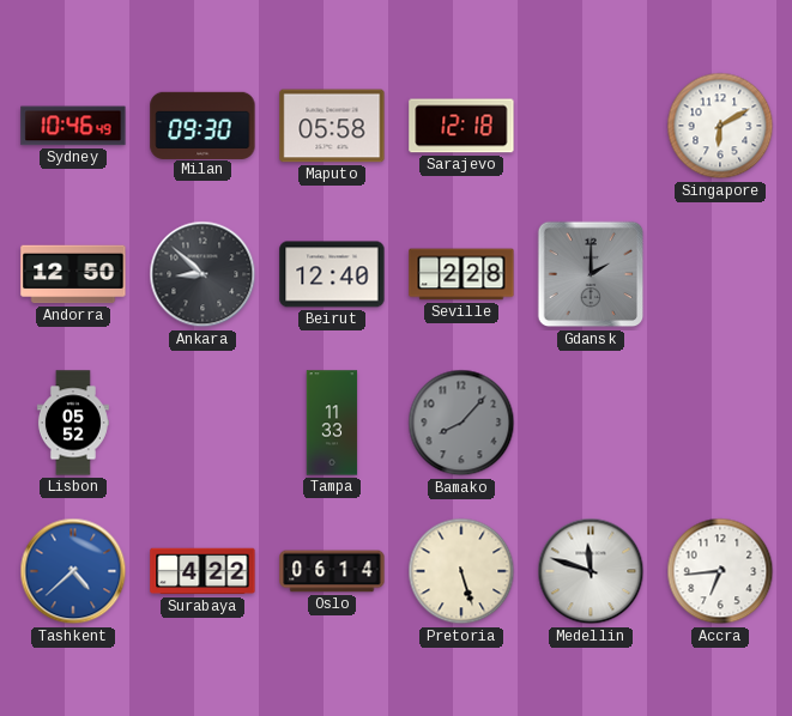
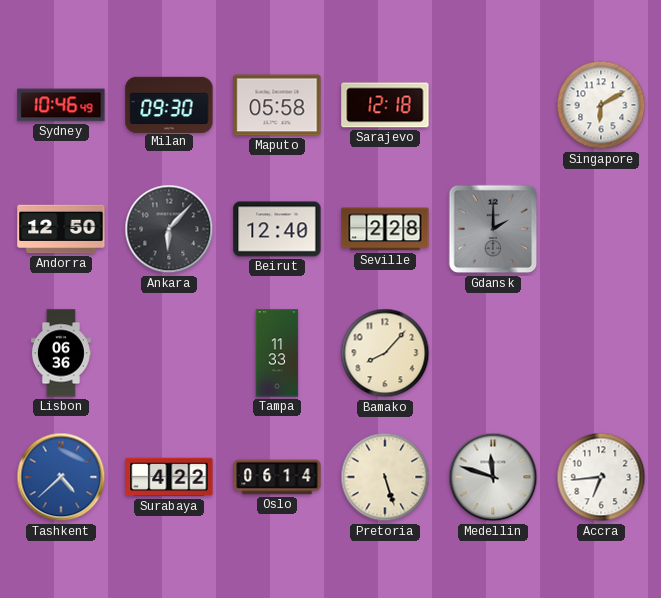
Ankara: 8:52 -> 6:07 (169, 229)
Lisbon: 05:52 -> 06:36 (61, 353)
Bamako dial: grey -> cream (385, 353)
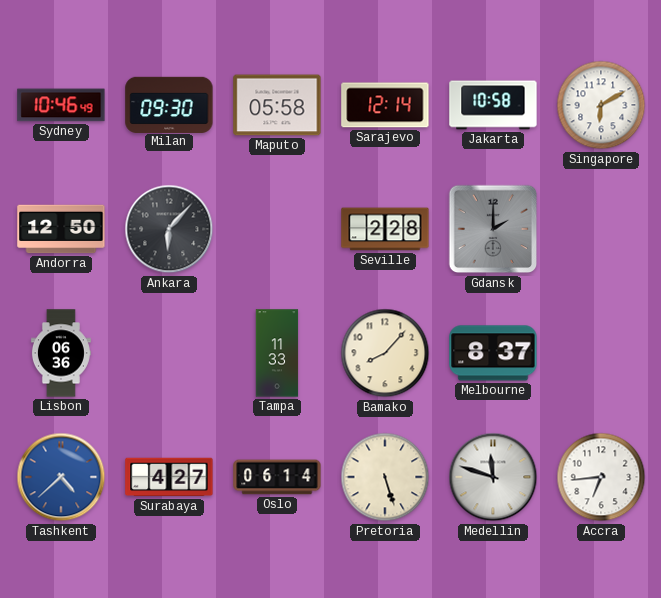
Sarajevo: 12:18 -> 12:14 (385, 105)
Jakarta: none -> 10:58 (493, 105)
Beirut: 12:40 -> none (277, 229)
Melbourne: none -> 8:37 (493, 353)
Surabaya: 4:22 -> 4:27 (169, 477)
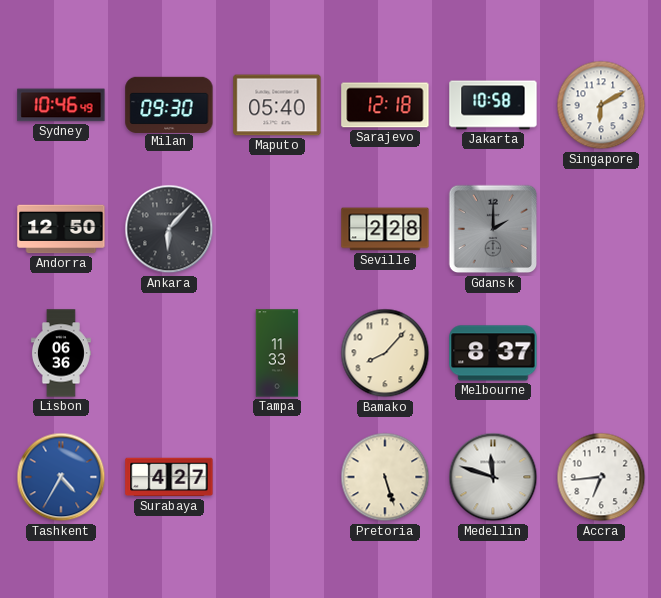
Maputo: 05:58 -> 05:40 (277, 105)
Sarajevo: 12:14 -> 12:18 (385, 105)
Tashkent: 4:38 -> 4:35 (61, 477)
Oslo: 06:14 -> none (277, 477)
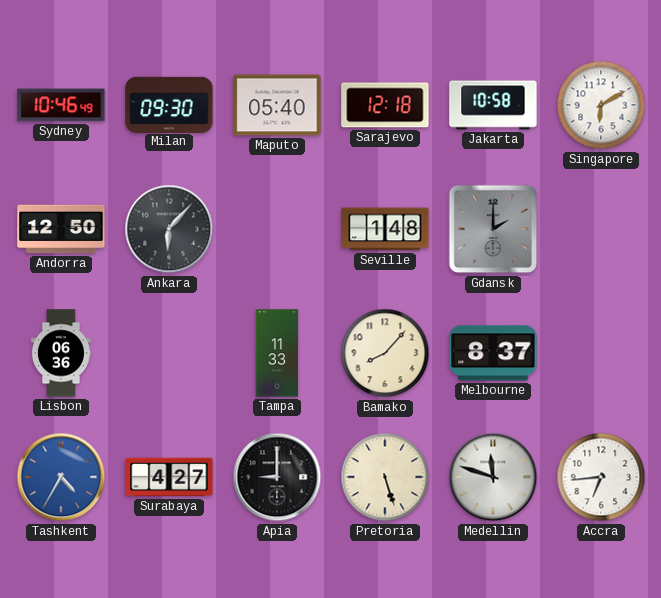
Seville: 2:28 -> 1:48 (385, 229)
Apia: none -> 9:00 (277, 477)
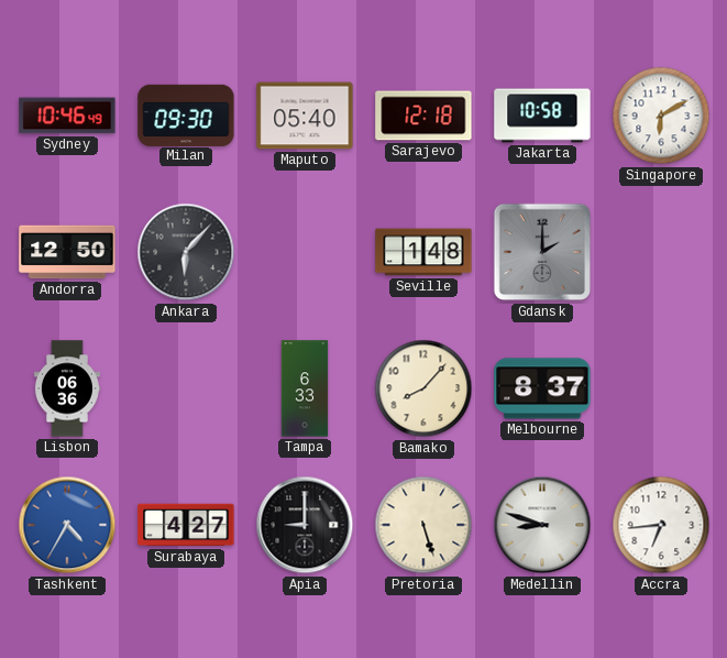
Tampa: 11:33 -> 6:33 (305, 388)
Medellin: 11:48 -> 8:48 (542, 525)
